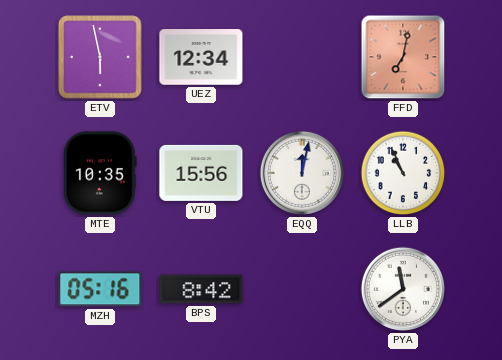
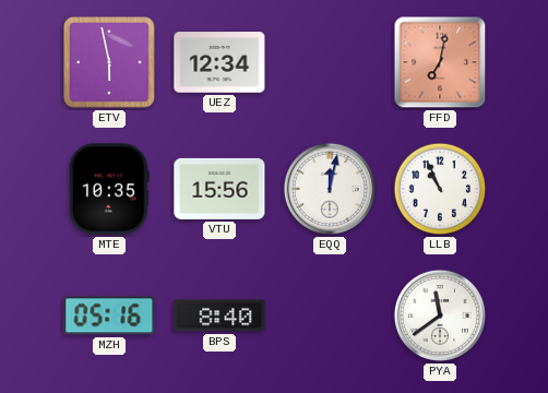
BPS: 8:42 -> 8:40 (219, 315)
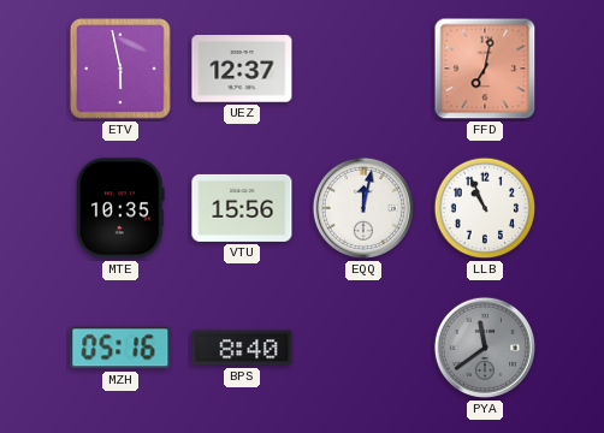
UEZ: 12:34 -> 12:37 (242, 69)
PYA dial: white -> grey (485, 348)
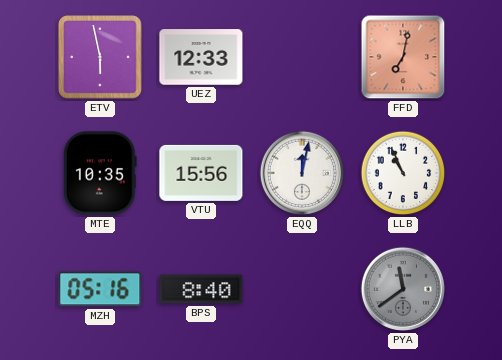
UEZ: 12:37 -> 12:33 (201, 57)
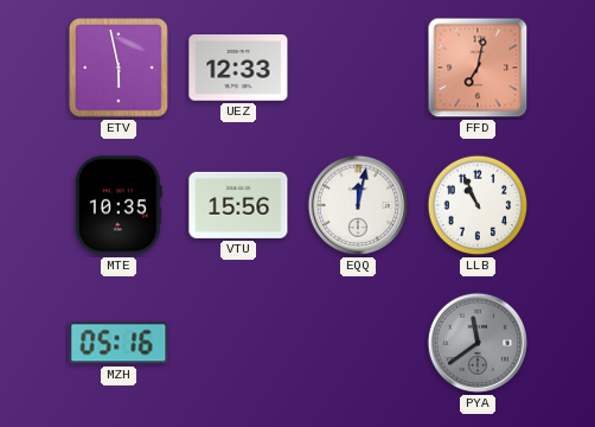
BPS: 8:40 -> none (201, 289)
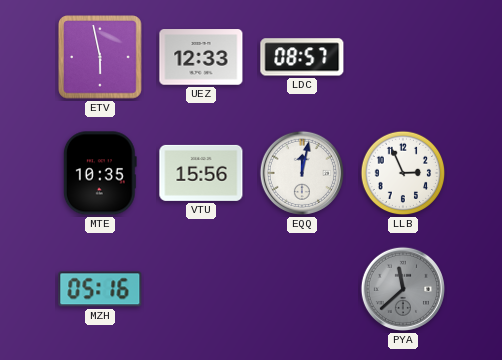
LDC: none -> 08:57 (302, 57)
FFD: 7:02 -> none (478, 68)
LLB: 10:56 -> 2:56 (403, 173)
PYA: 11:39 -> 11:38 (403, 289)
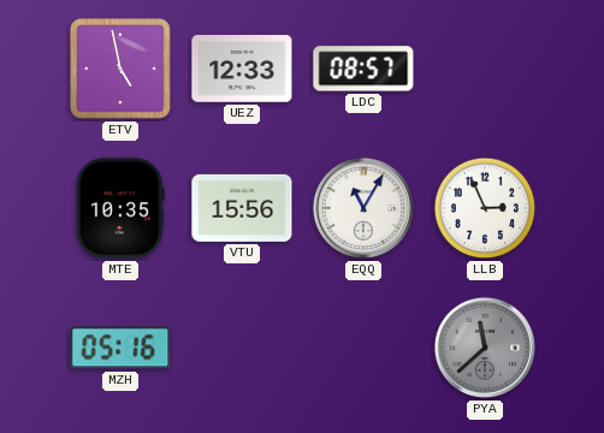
ETV: 5:58 -> 4:58 (120, 69)
EQQ: 12:02 -> 11:05 (363, 208)
